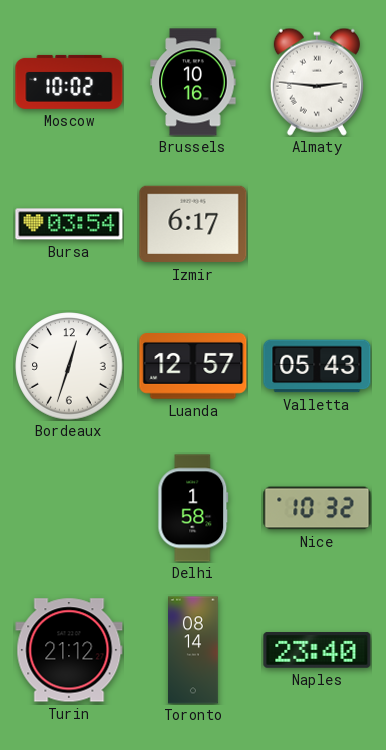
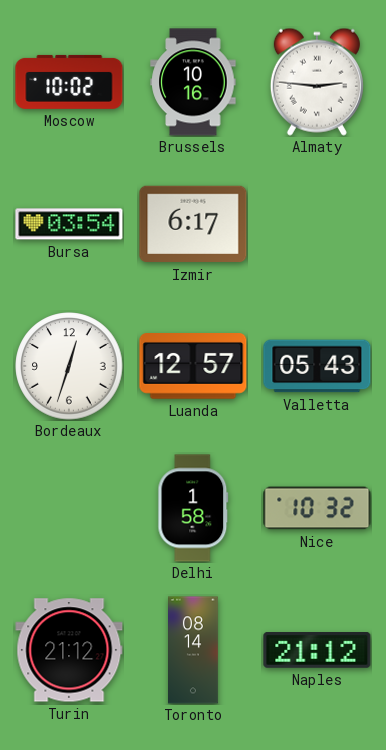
Naples: 23:40 -> 21:12 (317, 651)
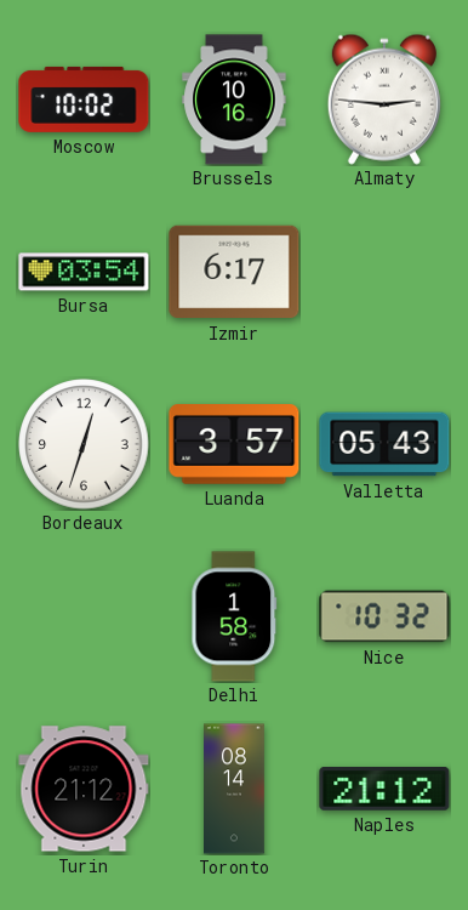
Luanda: 12:57 -> 3:57 (234, 445)
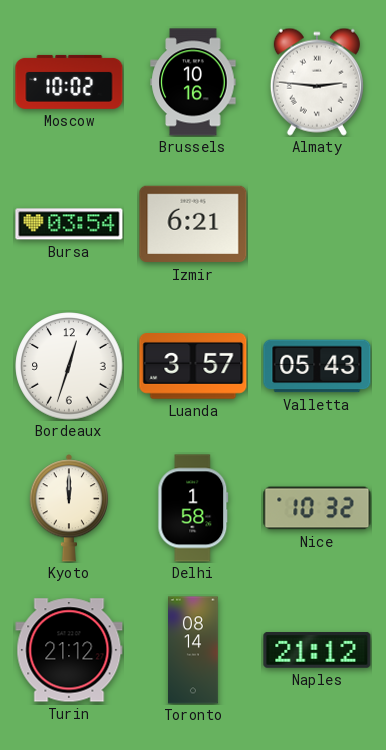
Izmir: 6:17 -> 6:21 (193, 224)
Kyoto: none -> 12:00 (68, 508)
